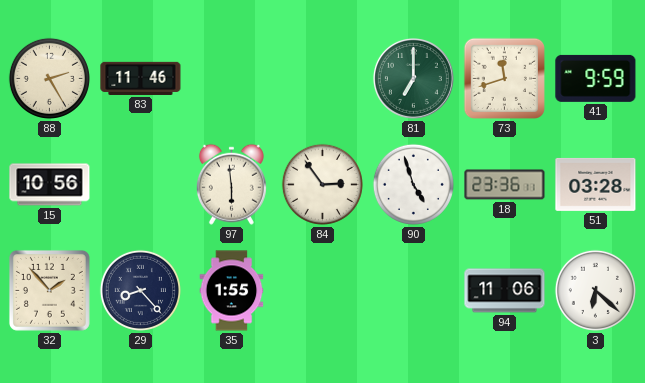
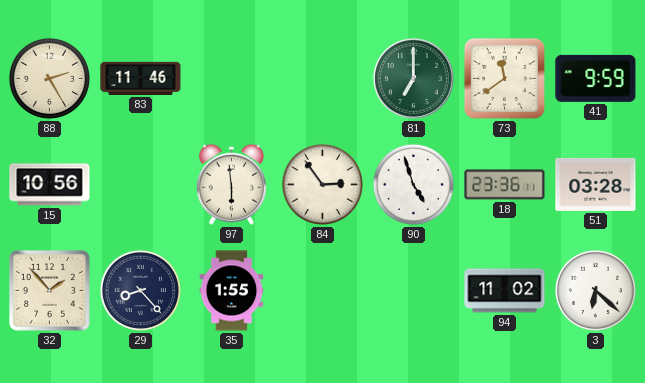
73: 11:42 -> 11:39 (504, 78)
94: 11:06 -> 11:02 (505, 291)
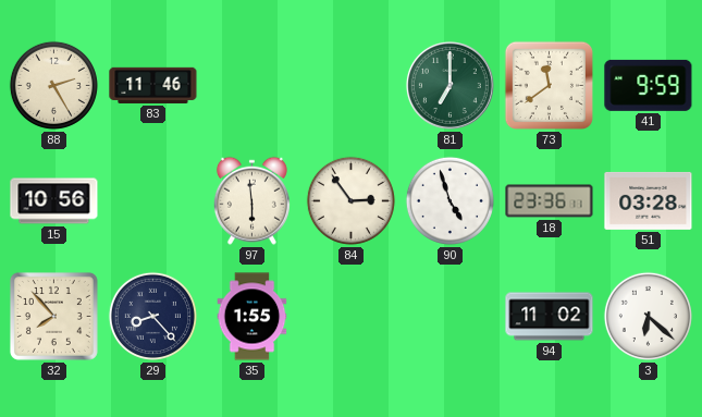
32: 1:53 -> 7:53 (53, 316)
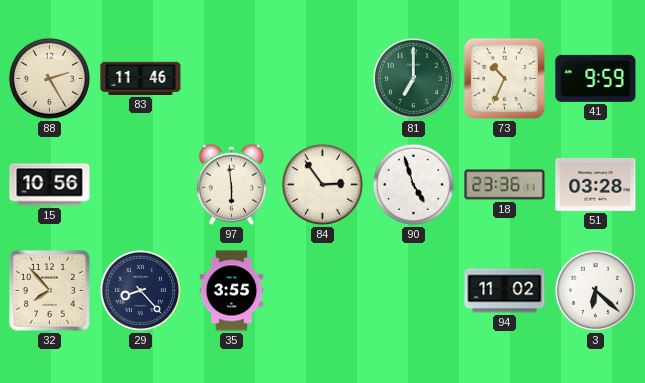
73: 11:39 -> 10:34 (504, 78)
35: 1:55 -> 3:55 (232, 291)
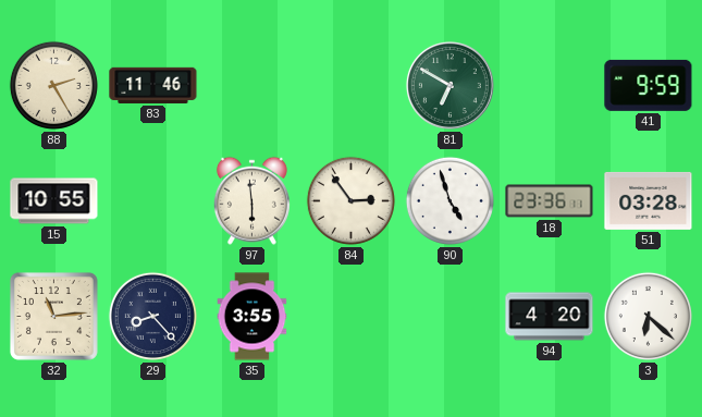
81: 7:00 -> 6:50 (449, 85)
73: 10:34 -> none (504, 78)
15: 10:56 -> 10:55 (54, 201)
32: 7:53 -> 11:14 (53, 316)
94: 11:02 -> 4:20 (550, 317)
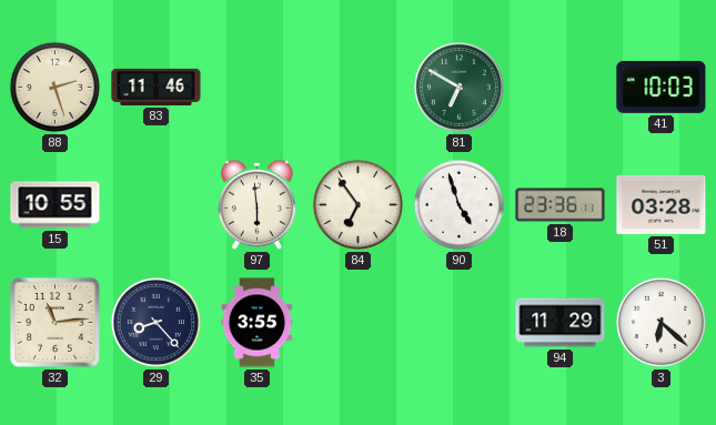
88: 2:25 -> 2:27 (54, 87)
41: 9:59 -> 10:03 (662, 87)
84: 2:54 -> 6:54 (357, 204)
94: 4:20 -> 11:29 (561, 323)
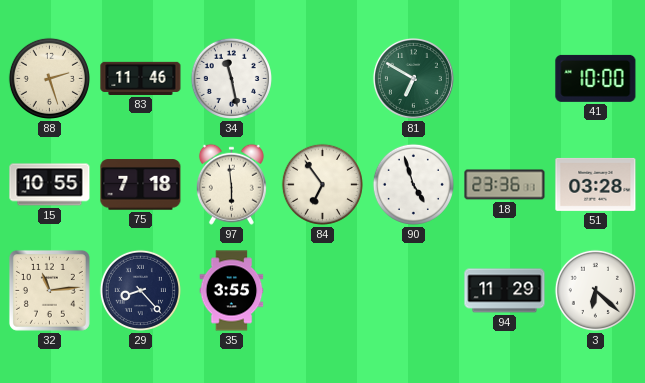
34: none -> 11:28 (231, 78)
41: 10:03 -> 10:00 (596, 78)
75: none -> 7:18 (141, 185)
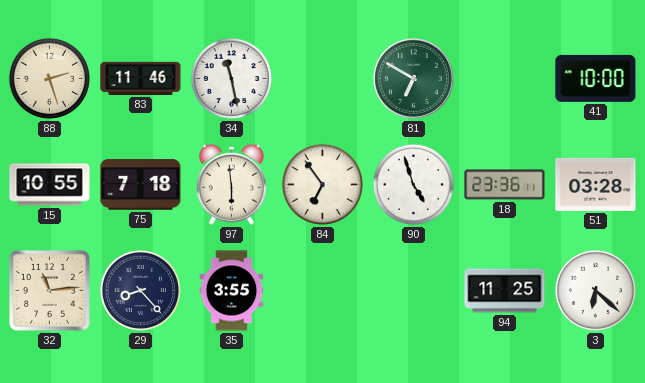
94: 11:29 -> 11:25 (505, 291)
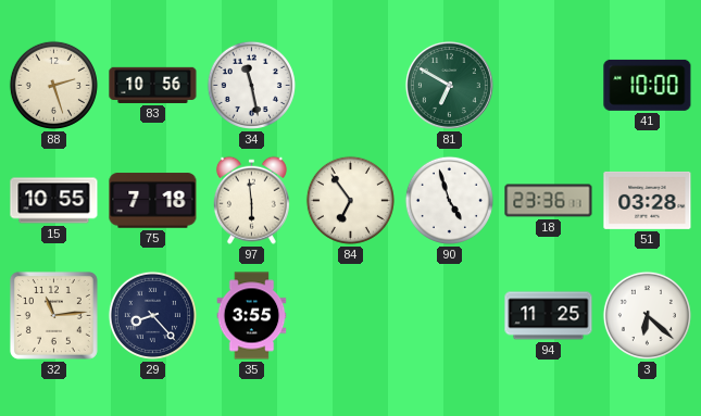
83: 11:46 -> 10:56 (153, 85)
